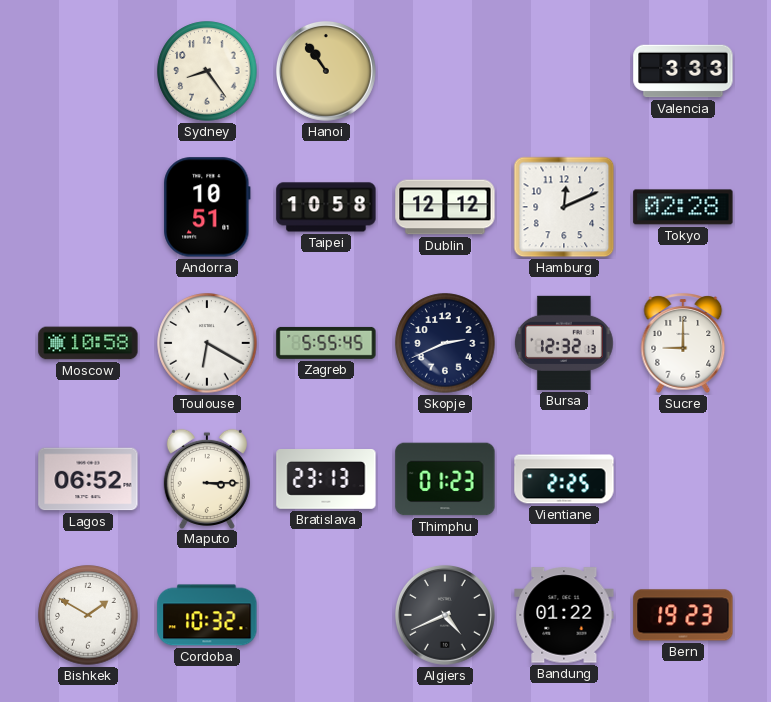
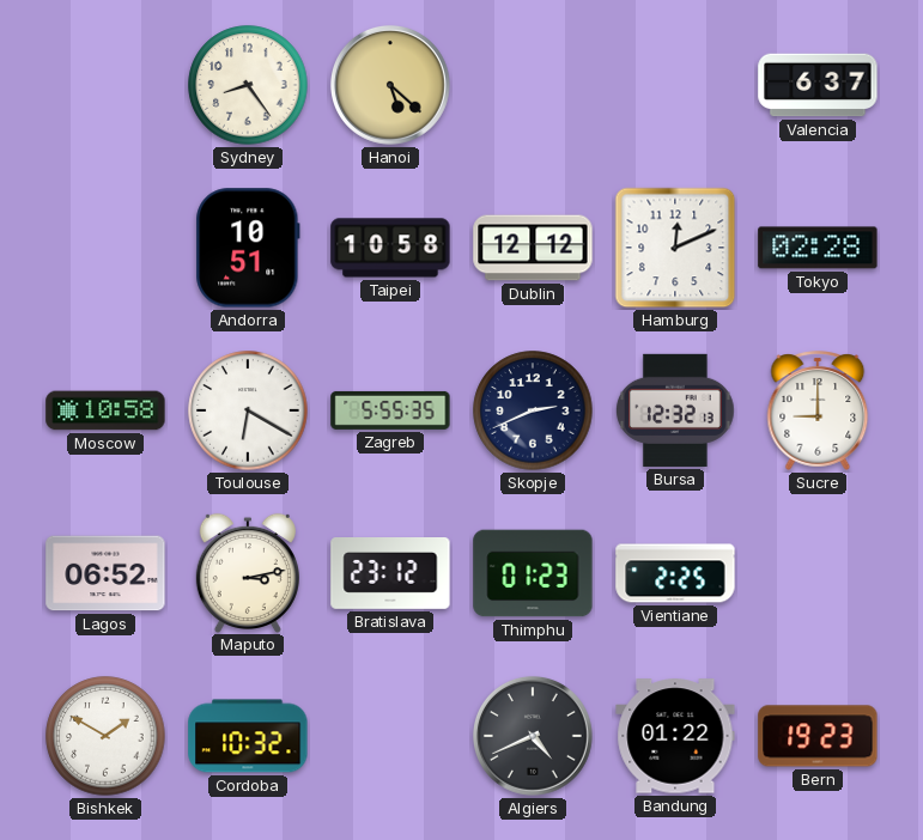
Hanoi: 10:54 -> 5:22 (390, 85)
Valencia: 3:33 -> 6:37 (818, 85)
Zagreb: 5:55:45 -> 5:55:35 (390, 410)
Maputo: 3:15 -> 3:13 (248, 572)
Bratislava: 23:13 -> 23:12 (390, 574)
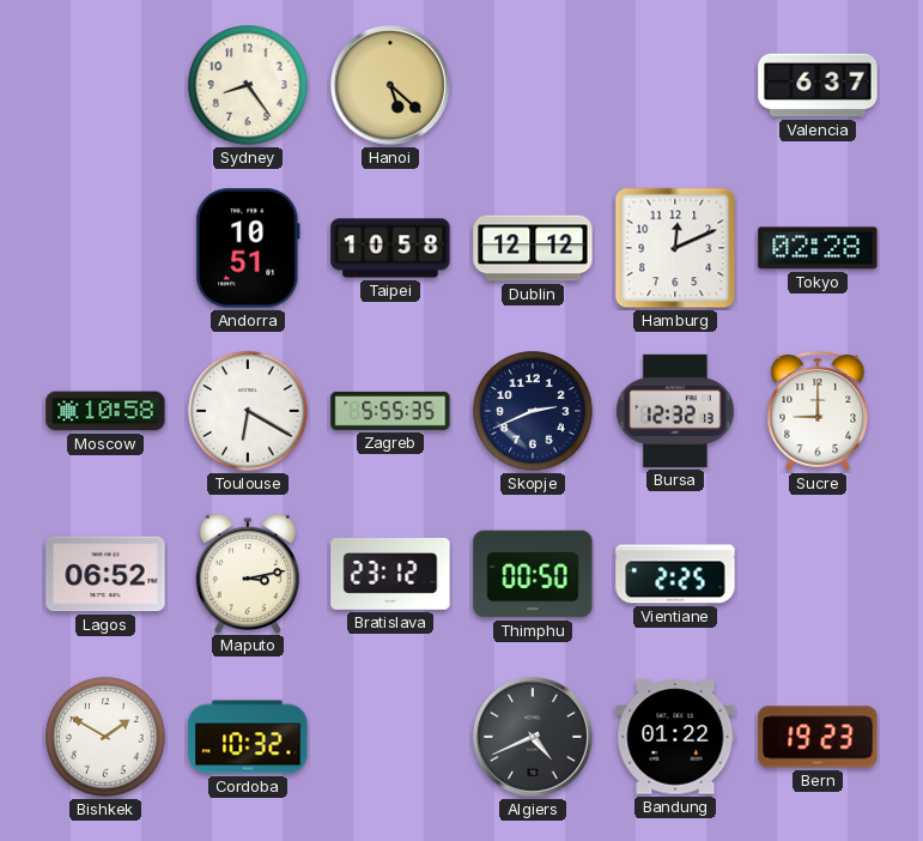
Thimphu: 01:23 -> 00:50 (533, 574)
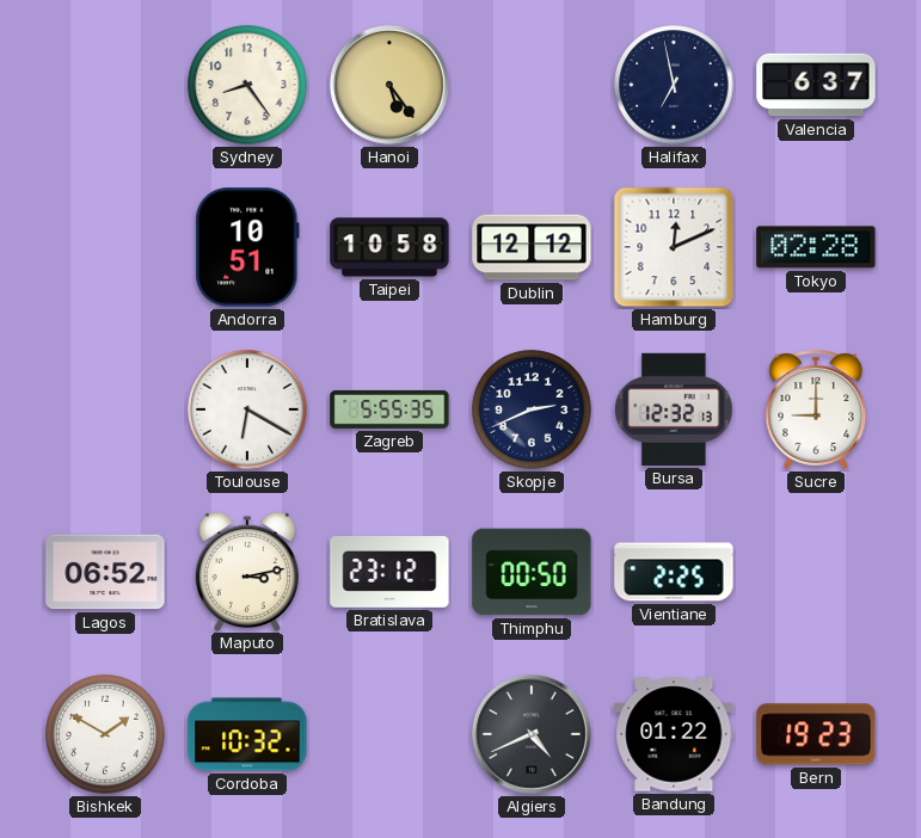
Hanoi: 5:22 -> 5:24 (389, 85)
Halifax: none -> 6:58 (674, 85)
Moscow: 10:58 -> none (105, 411)
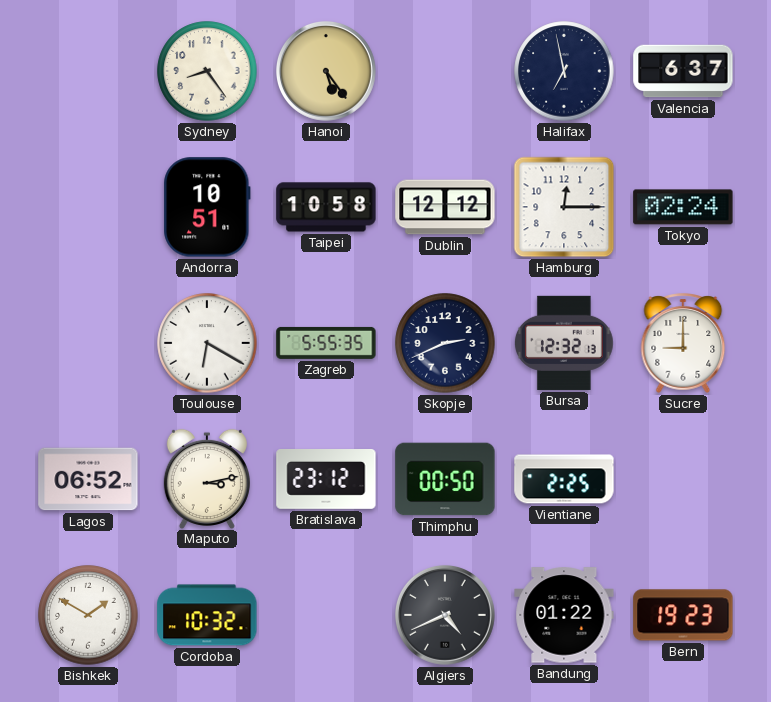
Hamburg: 12:11 -> 12:15 (564, 207)
Tokyo: 02:28 -> 02:24 (683, 207)
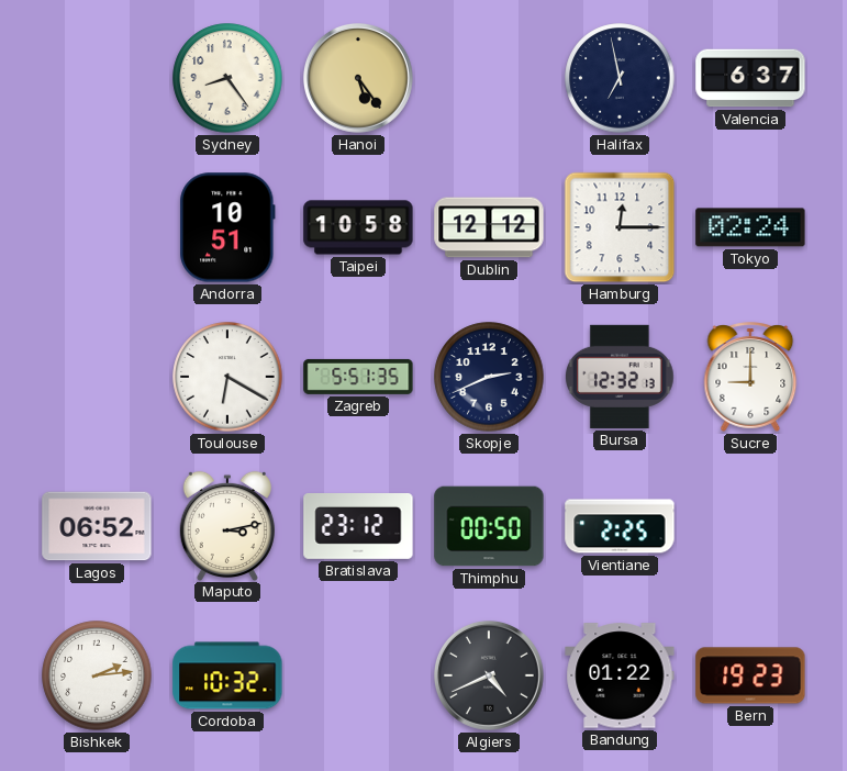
Zagreb: 5:55 -> 5:51 (358, 377)
Bishkek: 1:50 -> 2:14 (97, 675)
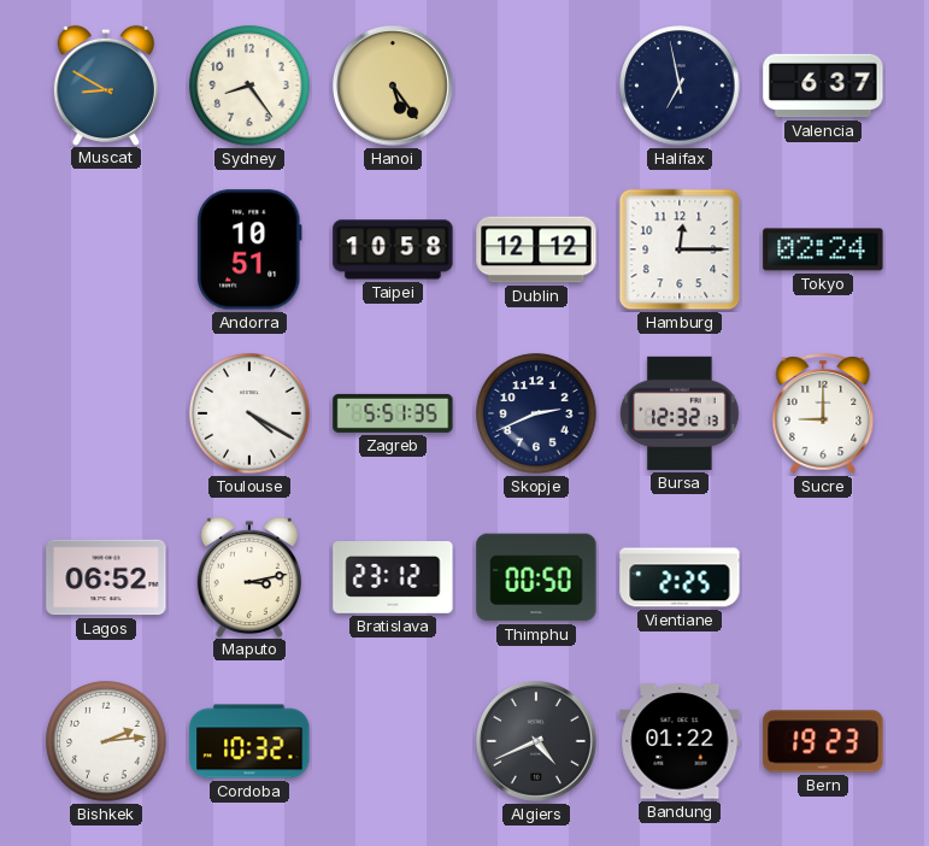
Muscat: none -> 8:50 (106, 84)
Toulouse: 6:20 -> 4:20 (249, 413)
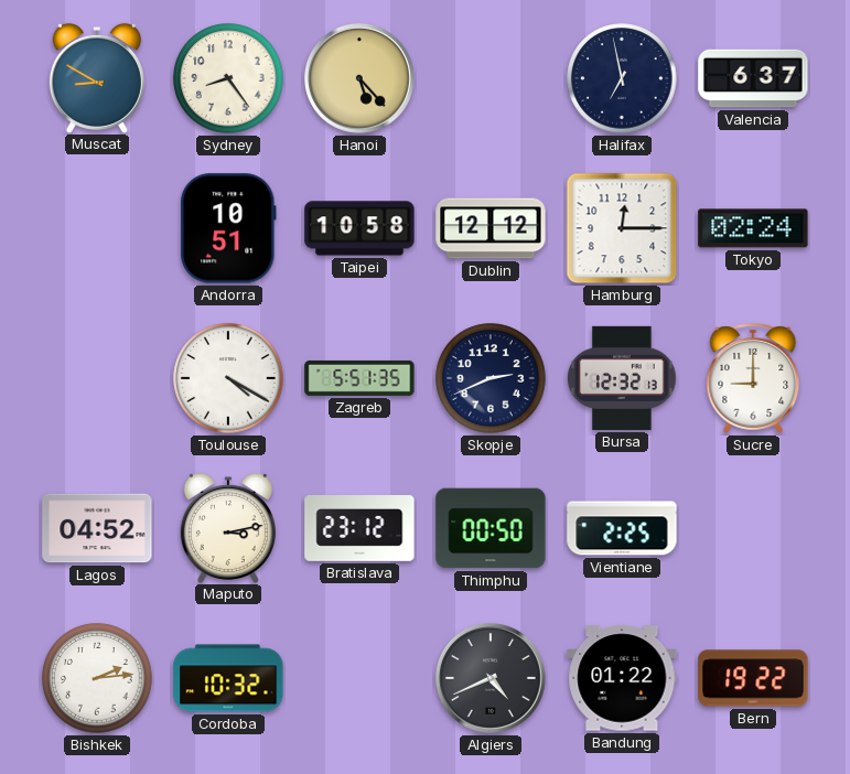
Hanoi: 5:24 -> 5:23 (359, 78)
Lagos: 06:52 -> 04:52 (97, 528)
Bern: 19:23 -> 19:22 (753, 678)
